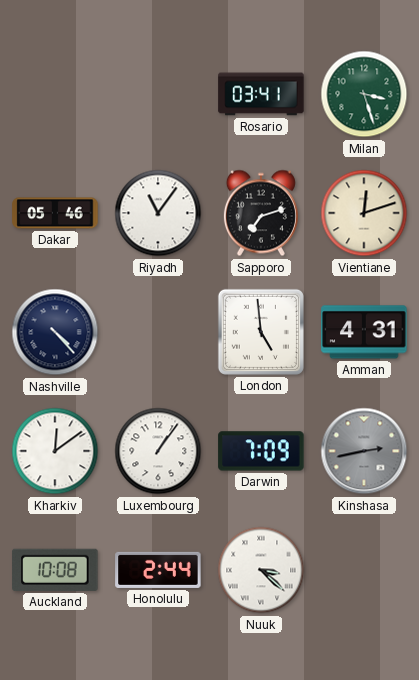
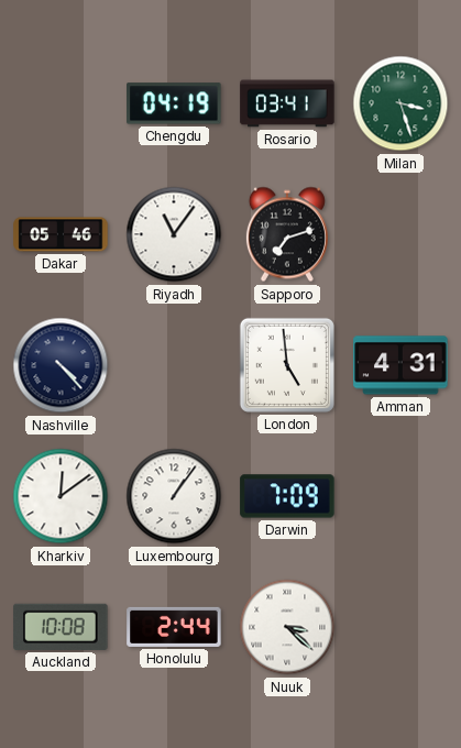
Chengdu: none -> 04:19 (174, 103)
Vientiane: 12:12 -> none (364, 213)
Kinshasa: 2:43 -> none (364, 451)
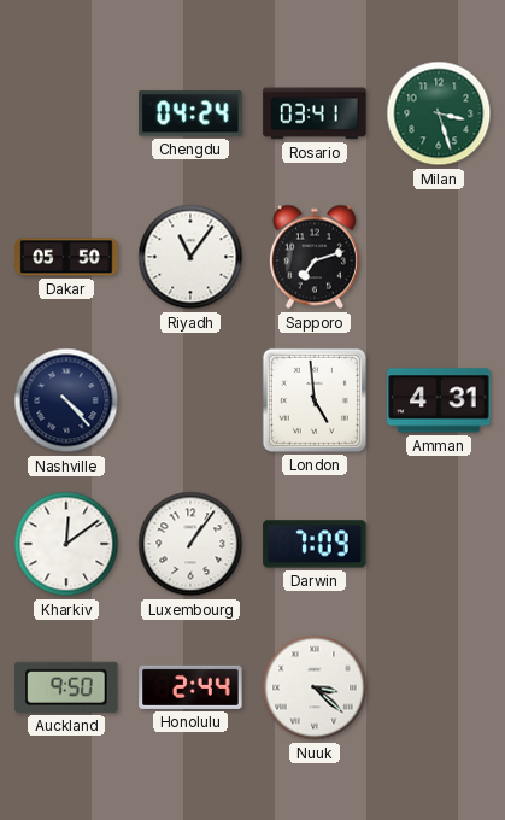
Chengdu: 04:19 -> 04:24 (190, 113)
Dakar: 05:46 -> 05:50 (66, 257)
Auckland: 10:08 -> 9:50 (66, 687)
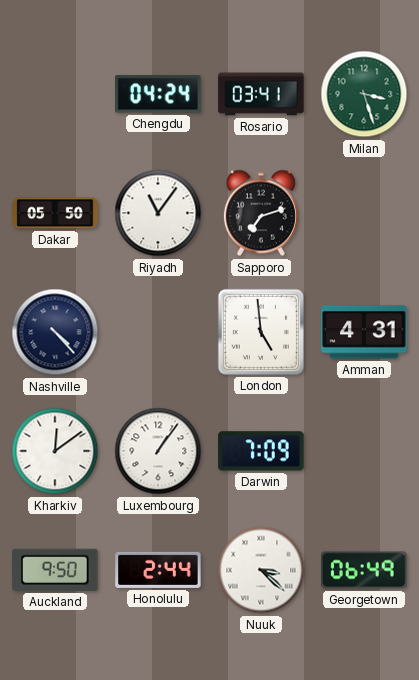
Georgetown: none -> 06:49 (364, 570)
